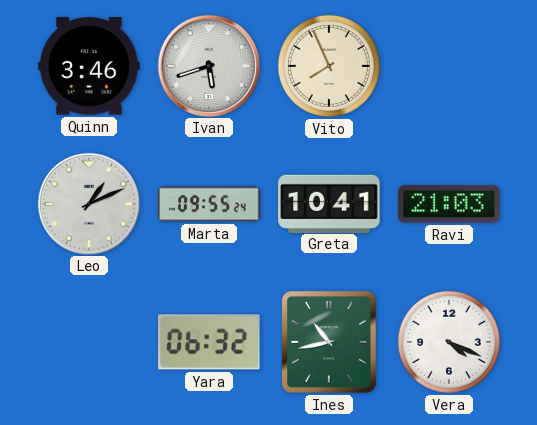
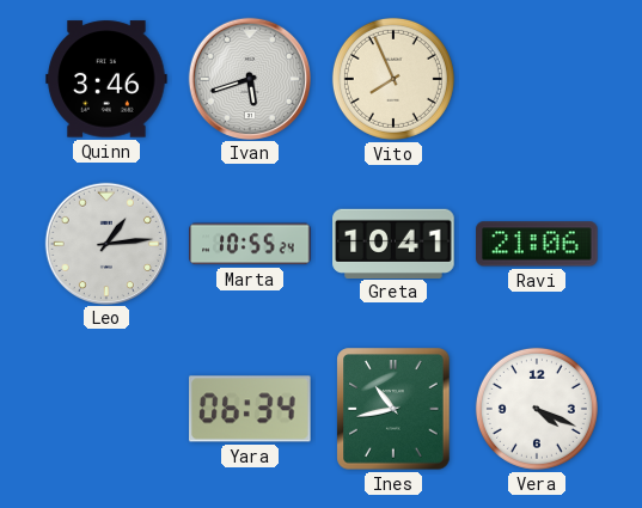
Leo: 1:11 -> 1:14 (105, 243)
Marta: 09:55 -> 10:55 (250, 244)
Ravi: 21:03 -> 21:06 (537, 244)
Yara: 06:32 -> 06:34 (250, 409)
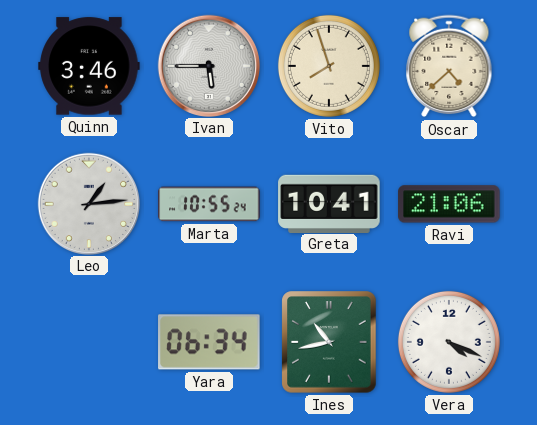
Ivan: 5:42 -> 5:45 (208, 65)
Vito: 7:56 -> 7:57 (329, 66)
Oscar: none -> 4:38 (449, 66)
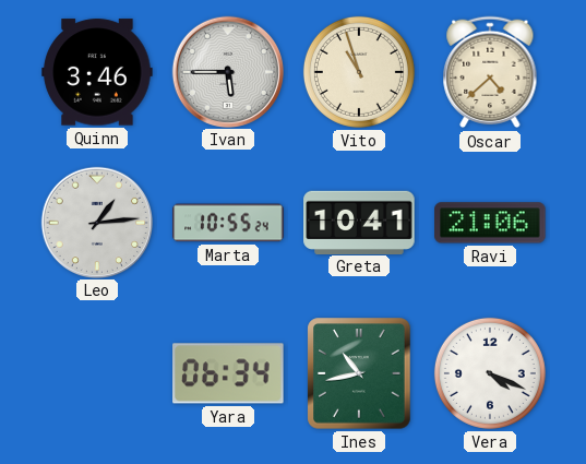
Vito: 7:57 -> 10:57 (359, 72)
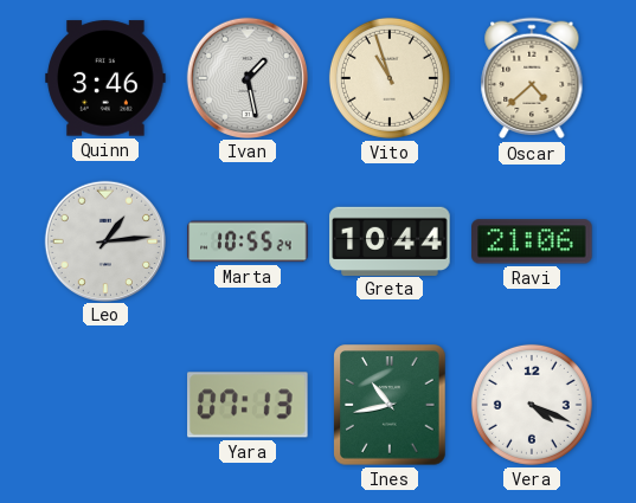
Ivan: 5:45 -> 1:28 (246, 77)
Greta: 10:41 -> 10:44 (390, 240)
Yara: 06:34 -> 07:13 (248, 405)
